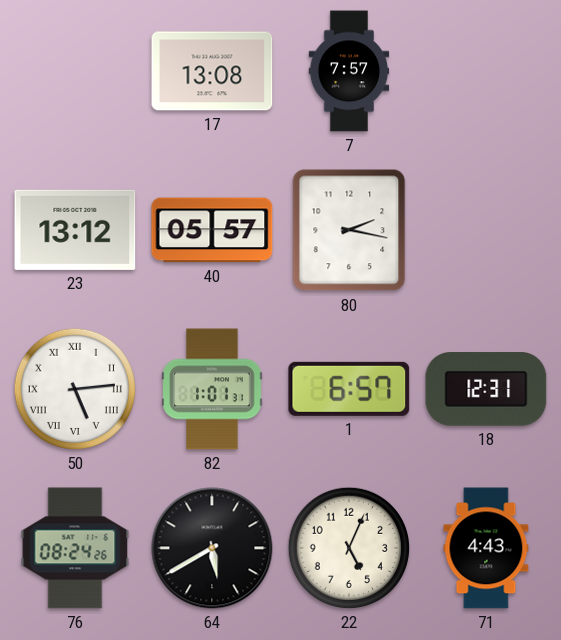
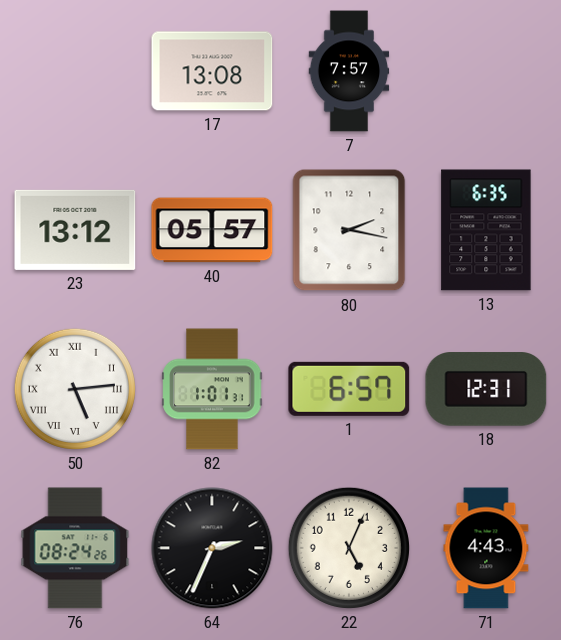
13: none -> 6:35 (486, 230)
64: 5:40 -> 2:34 (212, 548)
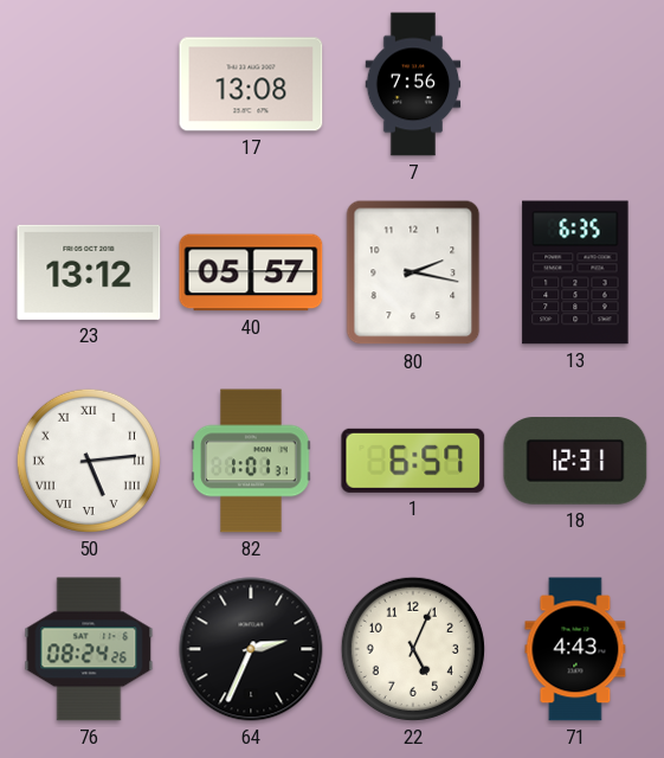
7: 7:57 -> 7:56 (413, 84)
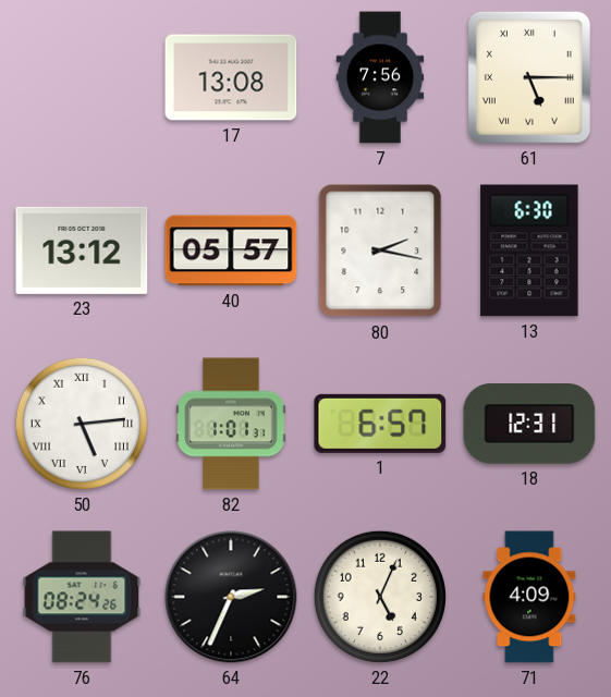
61: none -> 5:15 (529, 77)
13: 6:35 -> 6:30 (529, 250)
71: 4:43 -> 4:09 (529, 597)
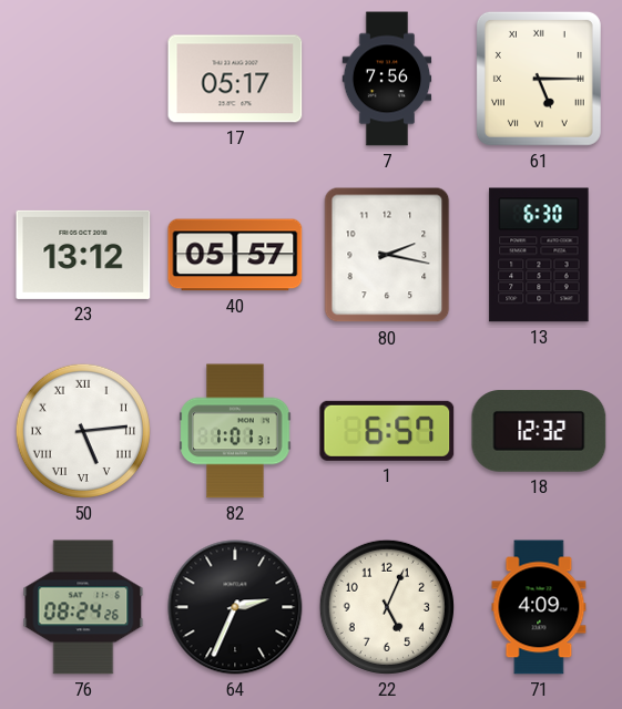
17: 13:08 -> 05:17 (235, 79)
18: 12:31 -> 12:32 (539, 431)
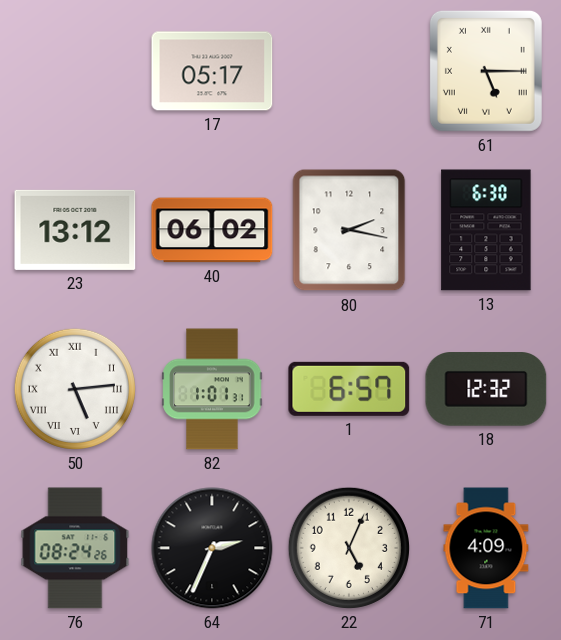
7: 7:56 -> none (387, 79)
40: 05:57 -> 06:02 (212, 230)
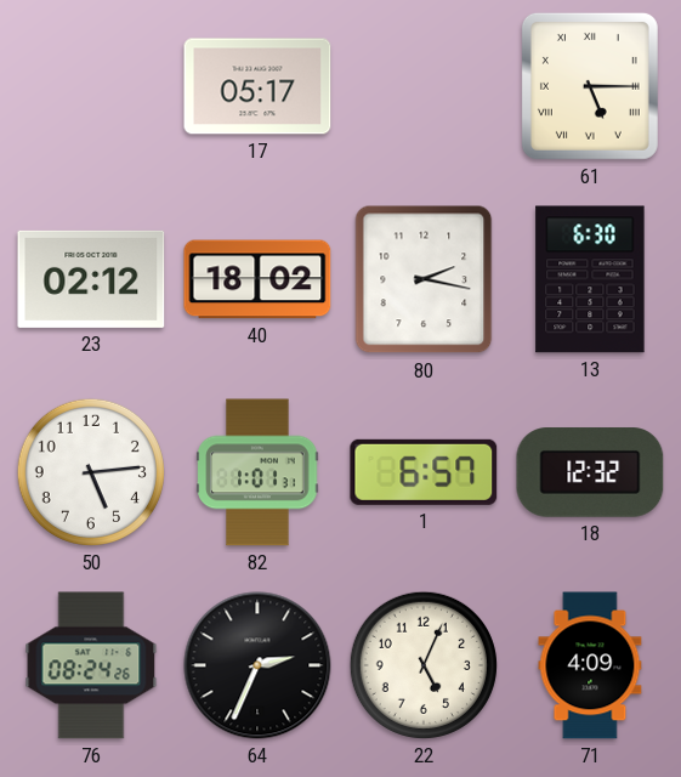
23: 13:12 -> 02:12 (91, 279)
40: 06:02 -> 18:02 (257, 279)
50 numerals: Roman -> Arabic (91, 472)
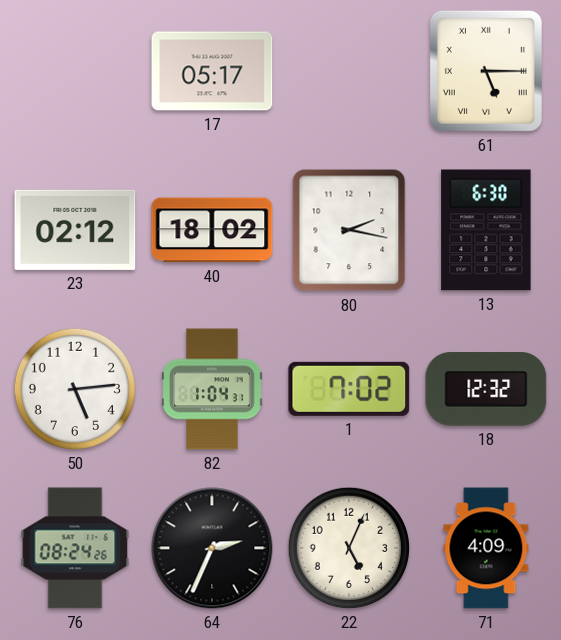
82: 1:01 -> 1:04 (212, 389)
1: 6:57 -> 7:02 (349, 389)
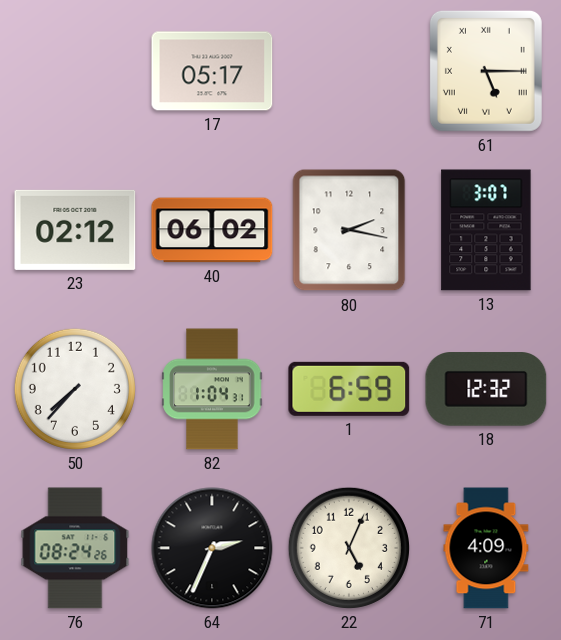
40: 18:02 -> 06:02 (212, 230)
13: 6:30 -> 3:07 (486, 230)
50: 5:14 -> 7:37 (75, 389)
1: 7:02 -> 6:59 (349, 389)
